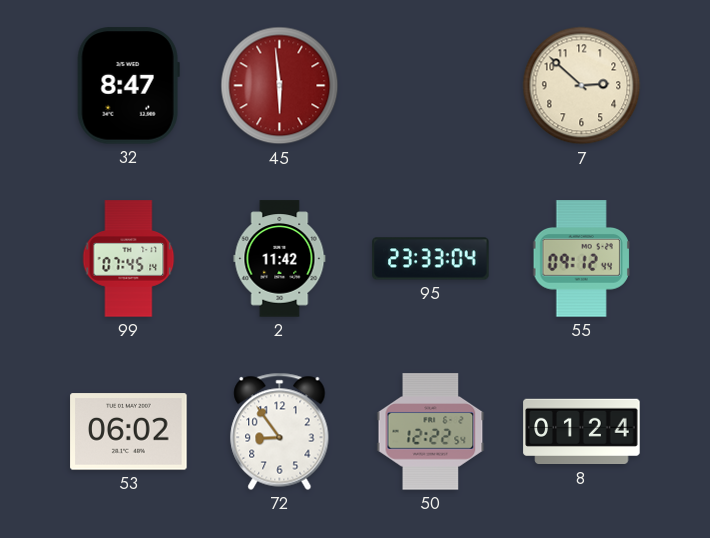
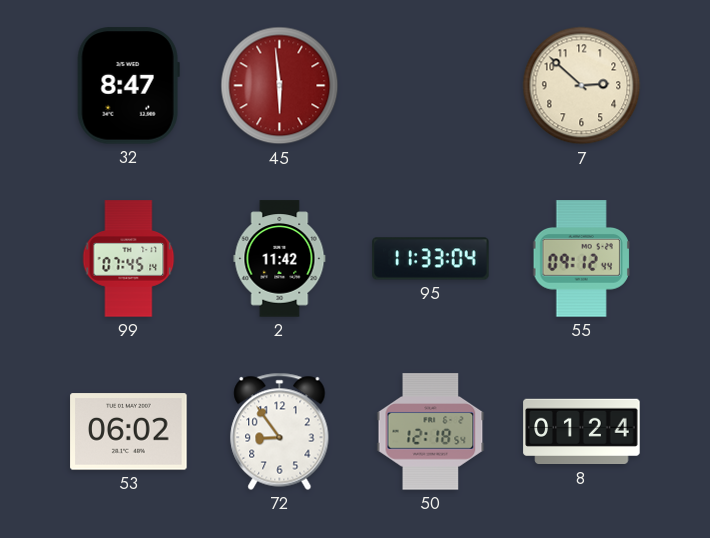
95: 23:33 -> 11:33 (431, 259)
50: 12:22 -> 12:18 (431, 432)
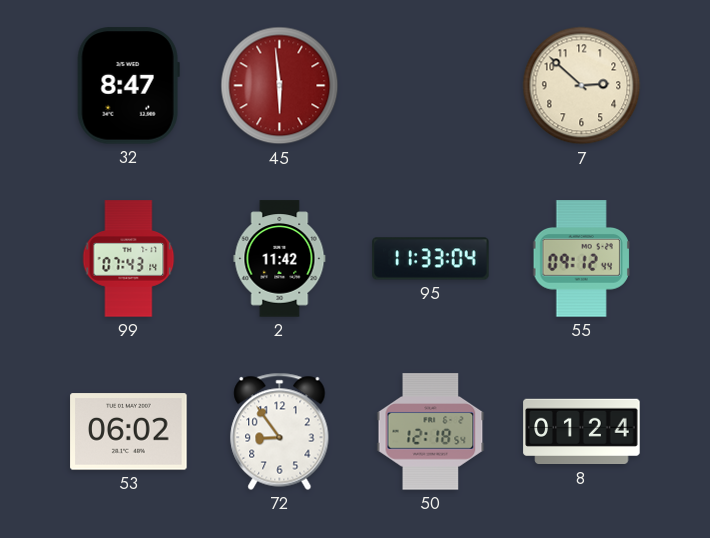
99: 07:45 -> 07:43 (129, 259)
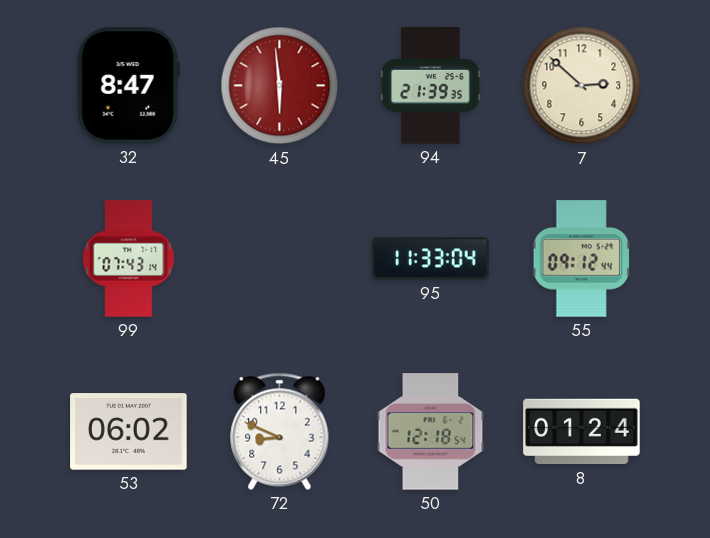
94: none -> 21:39 (431, 86)
2: 11:42 -> none (280, 259)
72: 8:54 -> 8:49 (280, 431)
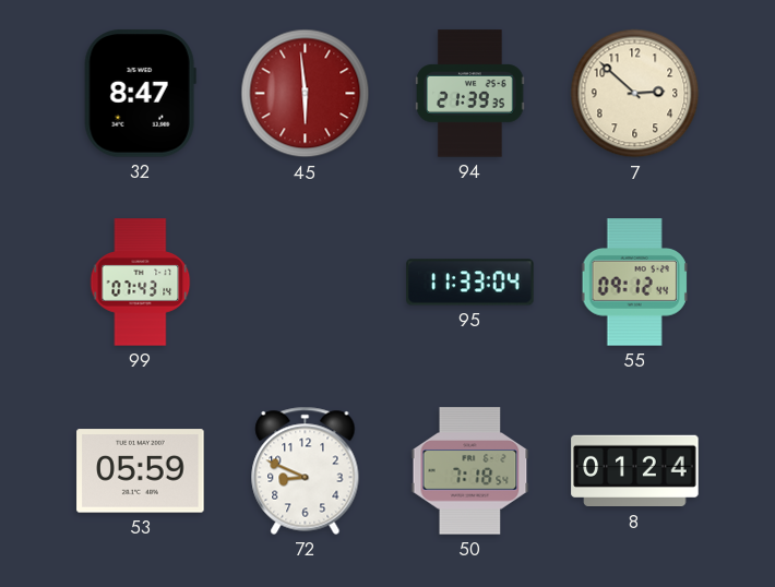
53: 06:02 -> 05:59 (141, 471)
50: 12:18 -> 7:18 (470, 471)
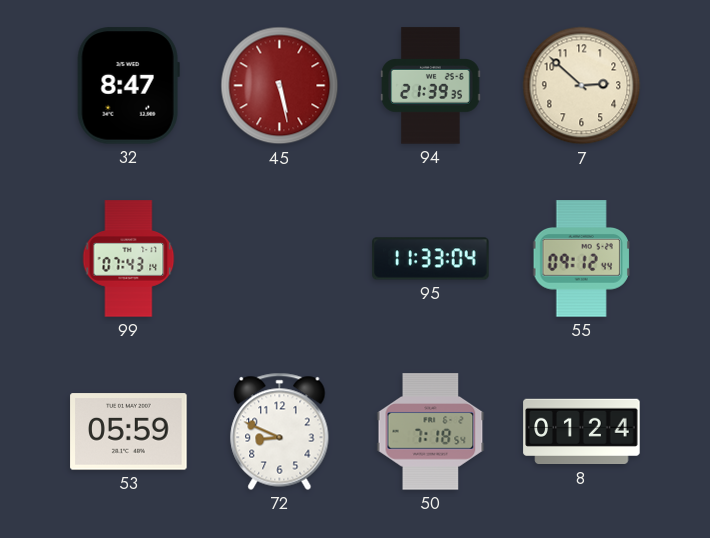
45: 5:59 -> 5:28 (280, 86)
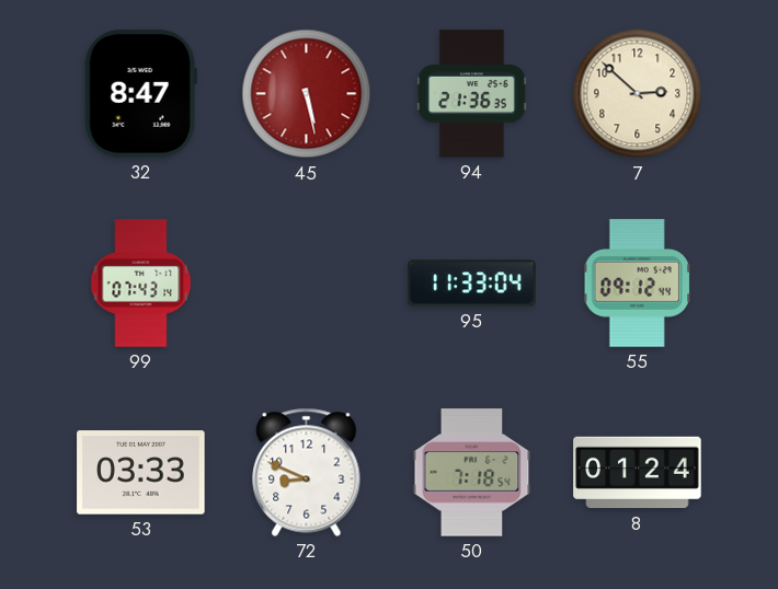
94: 21:39 -> 21:36 (472, 94)
53: 05:59 -> 03:33 (141, 473)
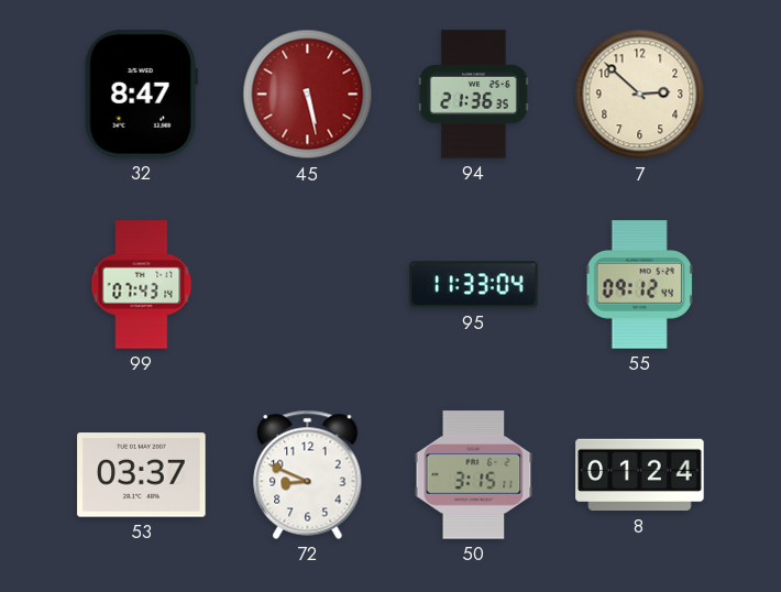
53: 03:33 -> 03:37 (142, 475)
50: 7:18 -> 3:15 (474, 475)
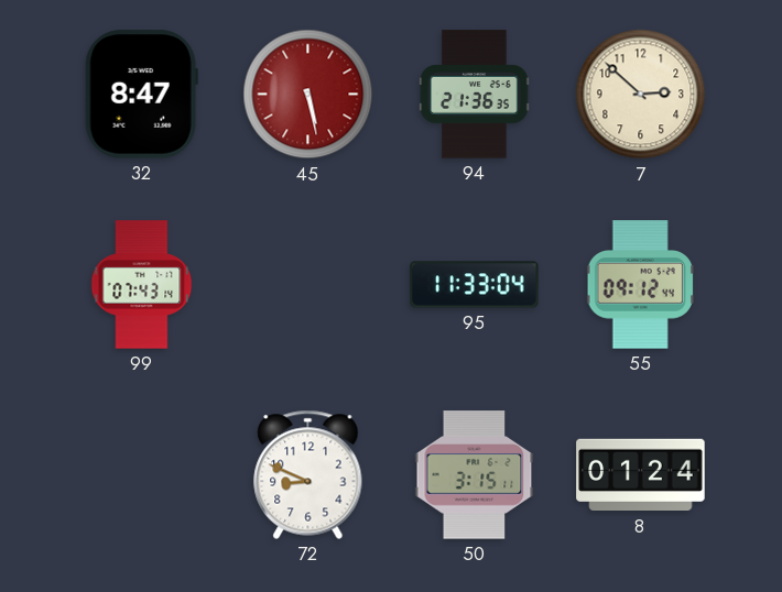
53: 03:37 -> none (142, 475)
